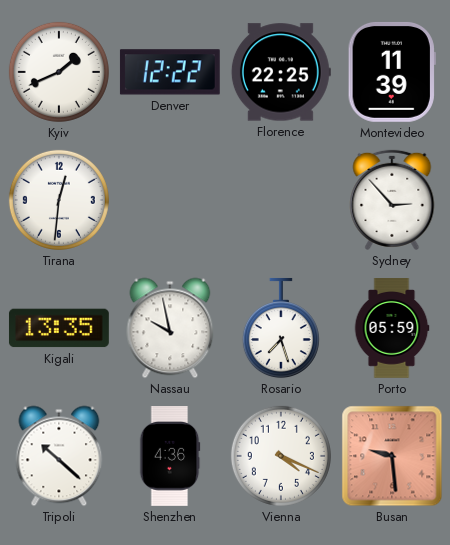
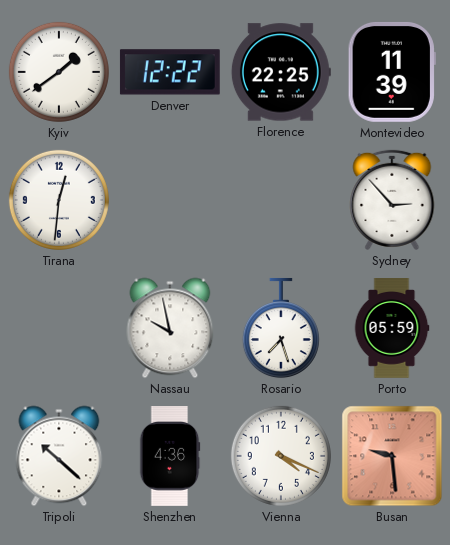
Kyiv: 1:41 -> 1:39 (59, 72)
Kigali: 13:35 -> none (59, 328)
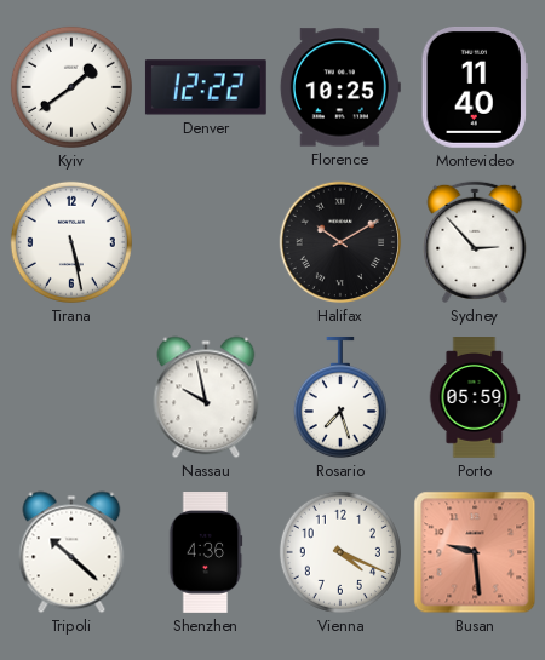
Florence: 22:25 -> 10:25 (340, 87)
Montevideo: 11:39 -> 11:40 (475, 87)
Tirana: 12:31 -> 5:28 (71, 242)
Halifax: none -> 10:10 (340, 242)
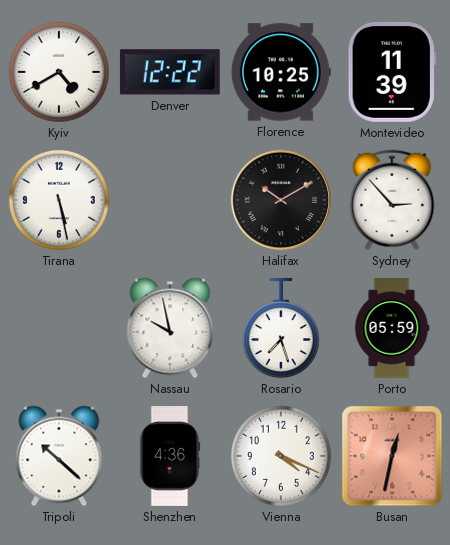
Kyiv: 1:39 -> 4:40 (59, 72)
Montevideo: 11:40 -> 11:39 (392, 72)
Busan: 9:29 -> 12:32 (392, 456)
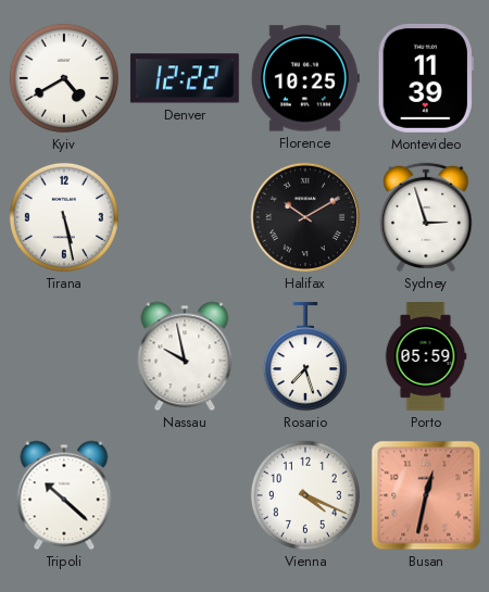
Sydney: 2:53 -> 2:57 (426, 217)
Shenzhen: 4:36 -> none (170, 457)
